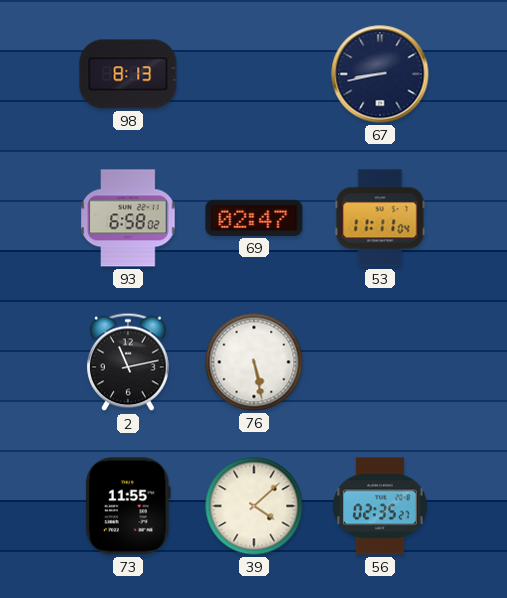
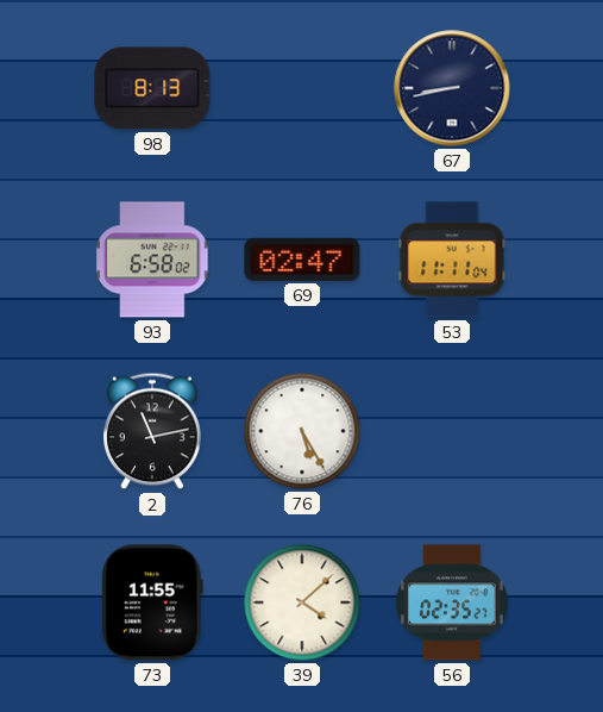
76: 5:28 -> 5:25 (302, 431)
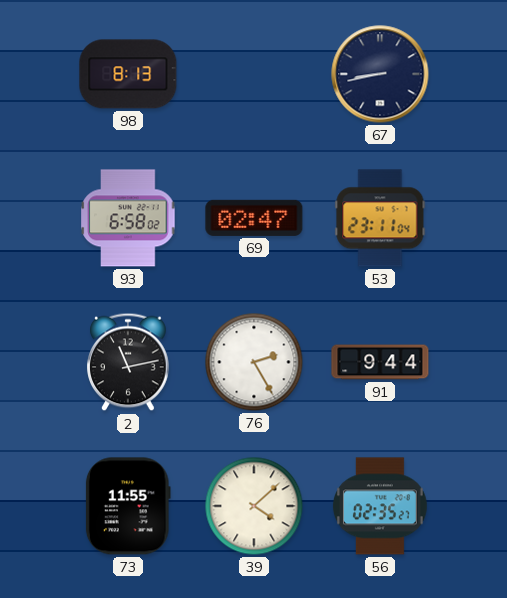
53: 11:11 -> 23:11 (380, 218)
76: 5:25 -> 2:25 (254, 362)
91: none -> 9:44 (380, 362)
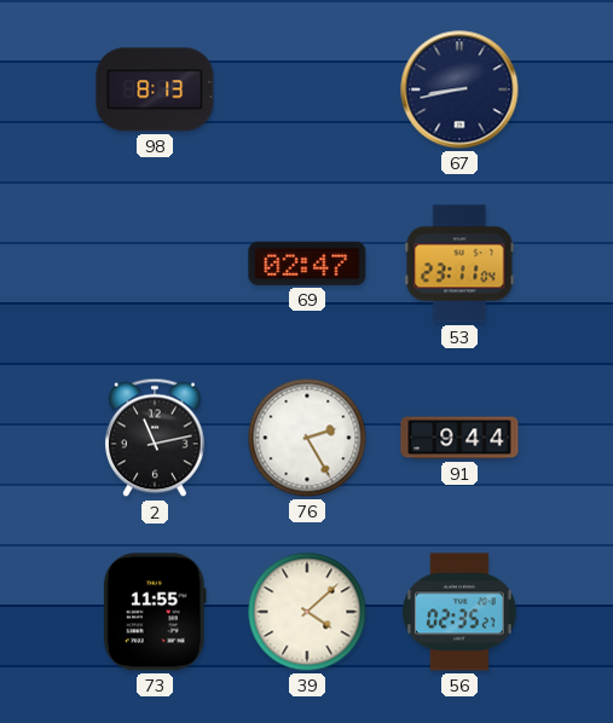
93: 6:58 -> none (128, 218)
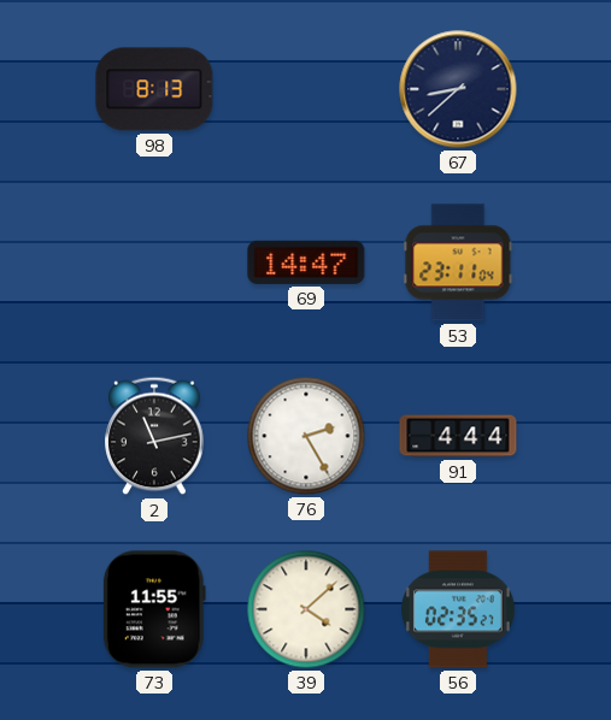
67: 8:43 -> 8:38 (458, 89)
69: 02:47 -> 14:47 (306, 262)
91: 9:44 -> 4:44 (458, 436)
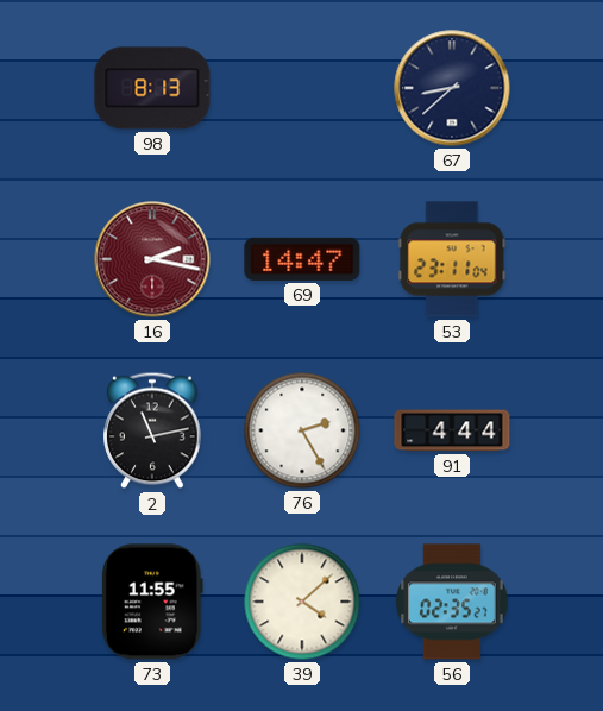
16: none -> 2:17 (152, 259)
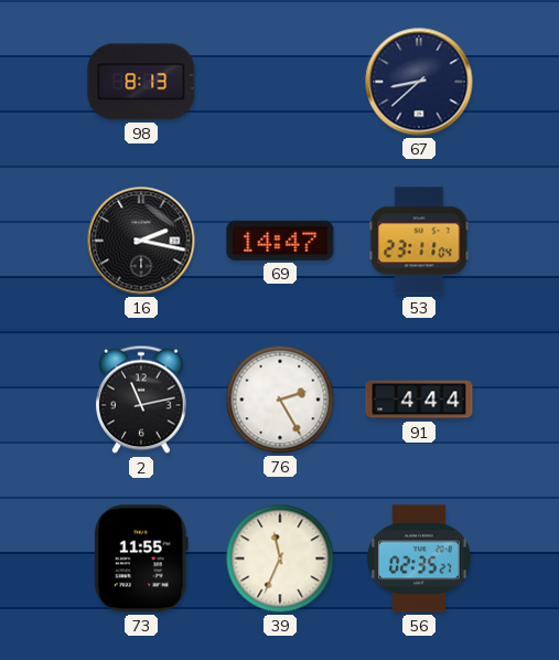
16 dial: burgundy -> black (141, 241)
39: 4:08 -> 11:34 (280, 558)
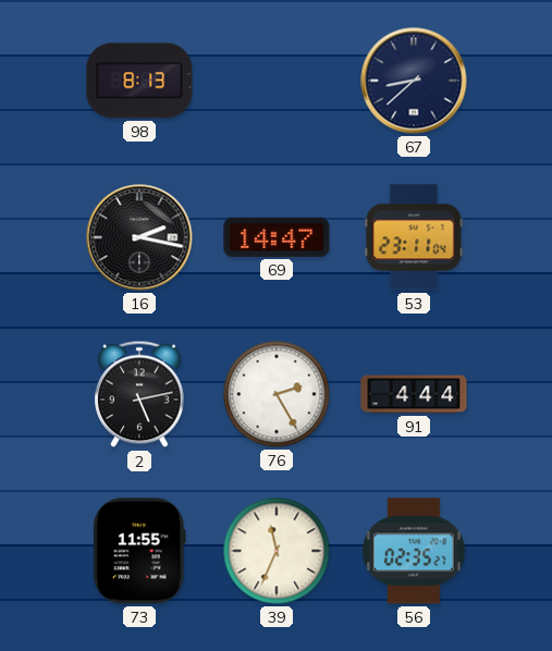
2: 11:13 -> 5:13 (139, 394)
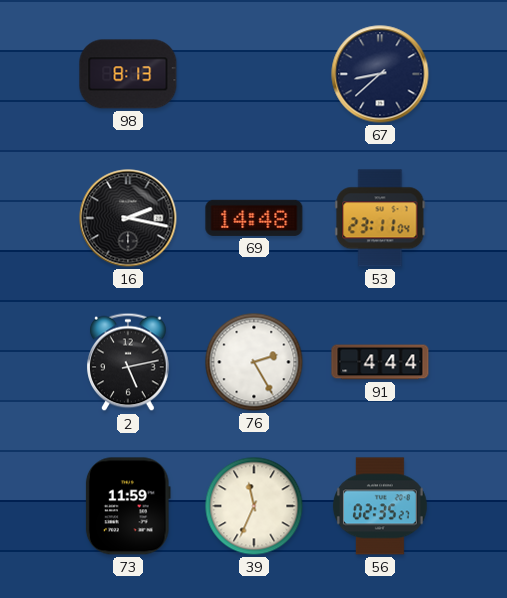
69: 14:47 -> 14:48 (254, 218)
73: 11:55 -> 11:59 (128, 506)
